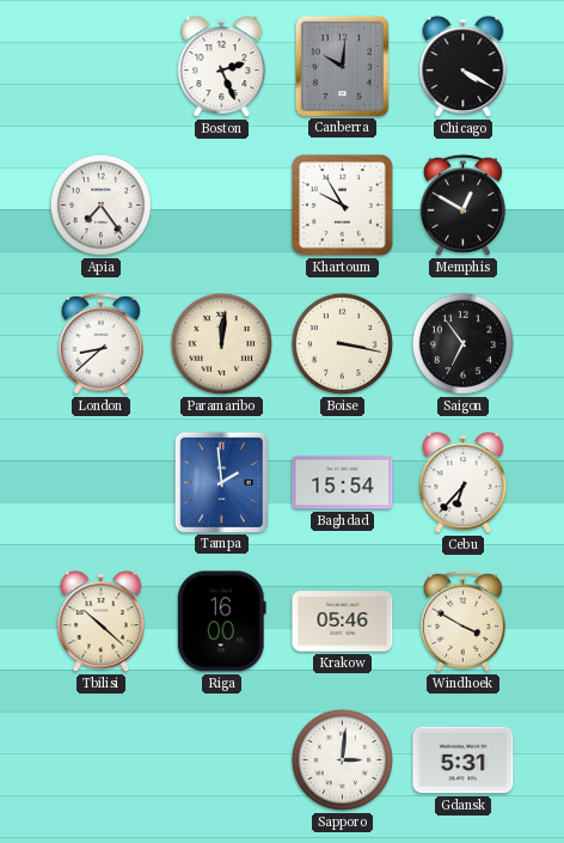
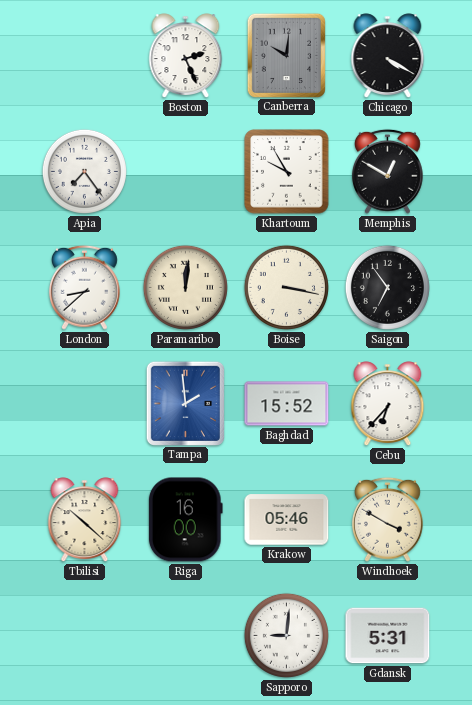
Baghdad: 15:54 -> 15:52 (287, 404)
Sapporo: 3:01 -> 9:01 (286, 635)
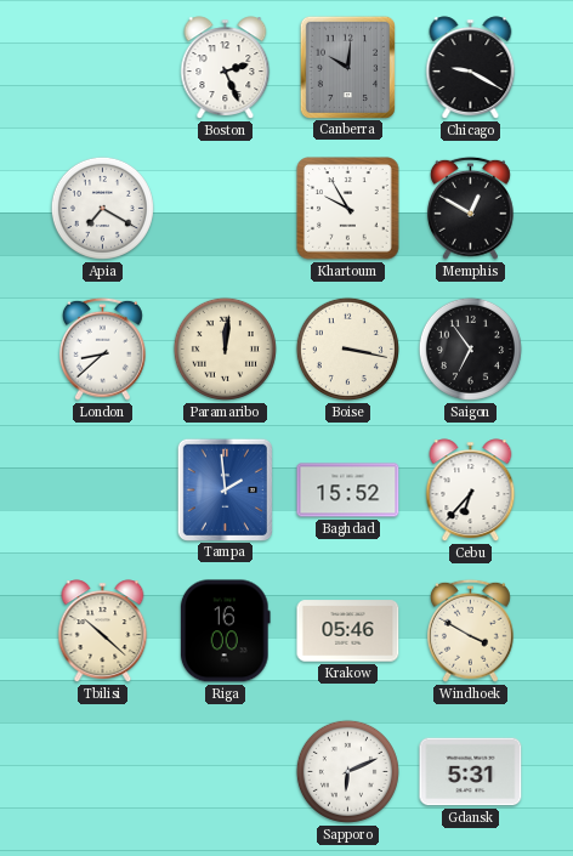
Chicago: 4:20 -> 9:20 (471, 68)
Apia: 7:24 -> 7:20 (102, 208)
Sapporo: 9:01 -> 6:11 (347, 771)
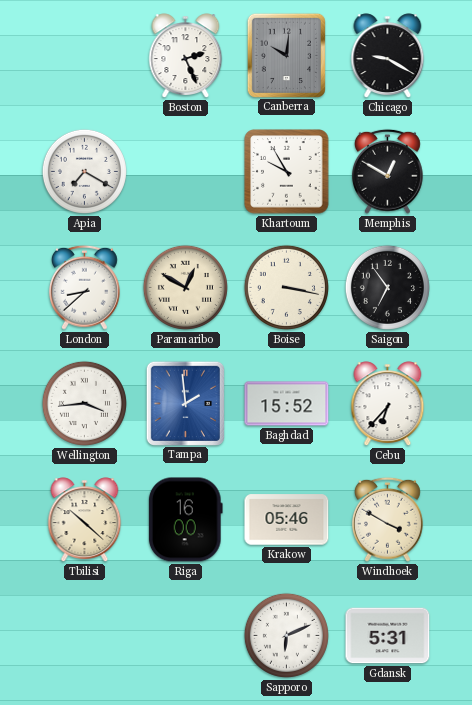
Paramaribo: 12:01 -> 12:50 (185, 287)
Wellington: none -> 3:44 (84, 403)
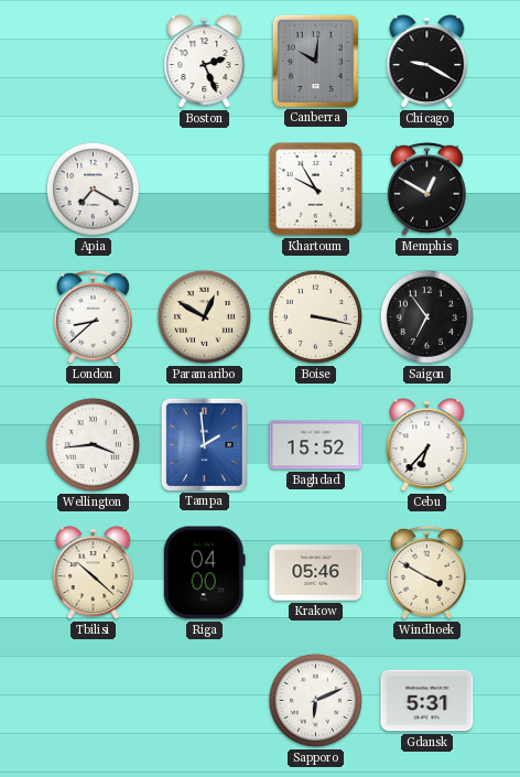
Riga: 16:00 -> 04:00 (204, 573)
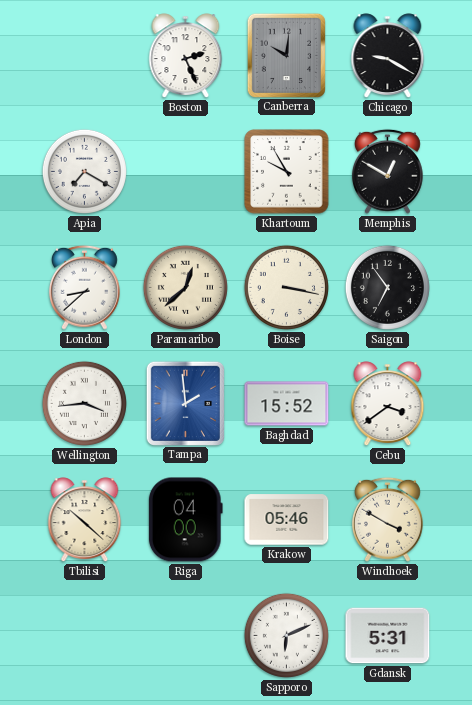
Paramaribo: 12:50 -> 12:38 (185, 287)
Cebu: 6:37 -> 3:39 (388, 404)
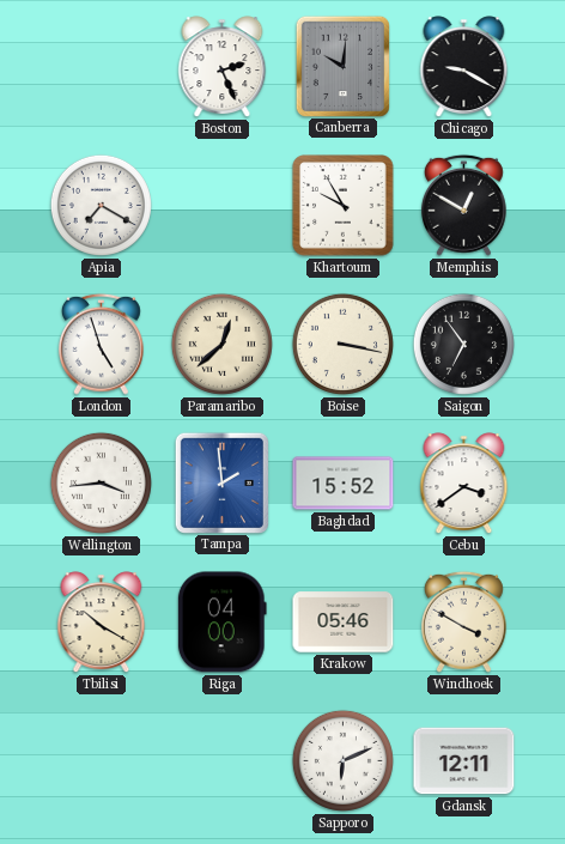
London: 8:38 -> 4:57 (101, 344)
Tbilisi: 10:22 -> 10:20 (102, 623)
Gdansk: 5:31 -> 12:11 (464, 761)
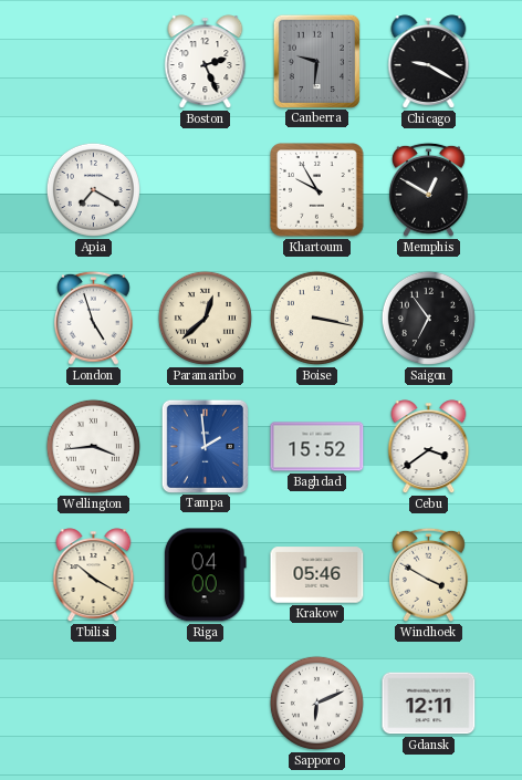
Canberra: 10:01 -> 9:31 (316, 61)
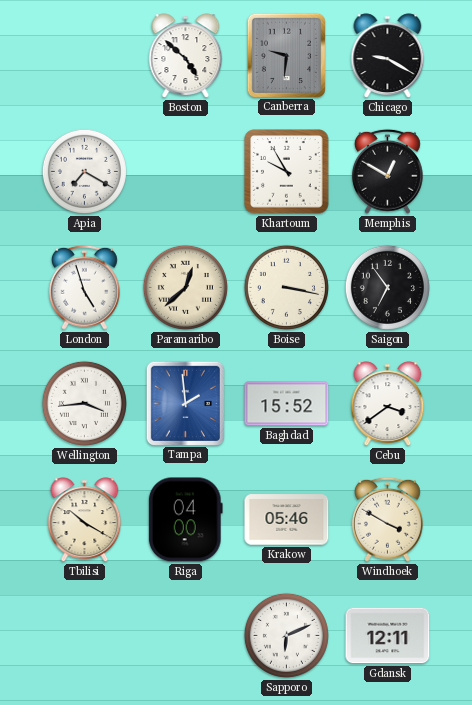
Boston: 2:26 -> 4:52 (186, 56)
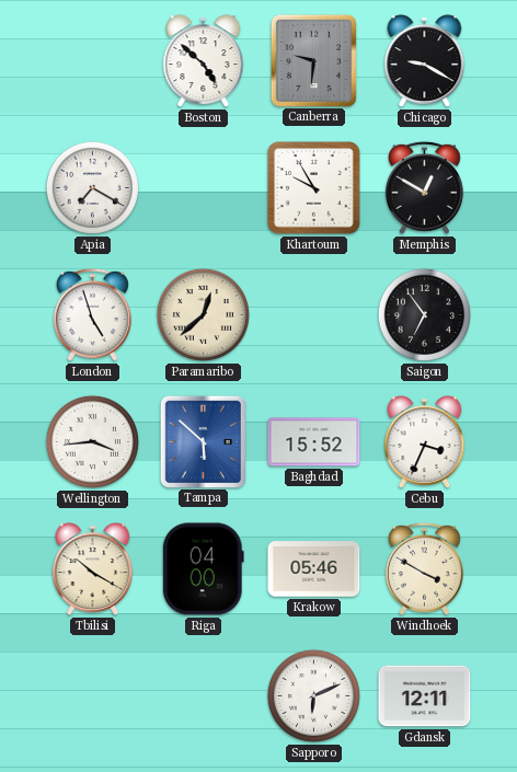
Boise: 3:17 -> none (286, 287)
Tampa: 1:59 -> 5:52 (203, 441)
Cebu: 3:39 -> 3:34 (425, 442)
